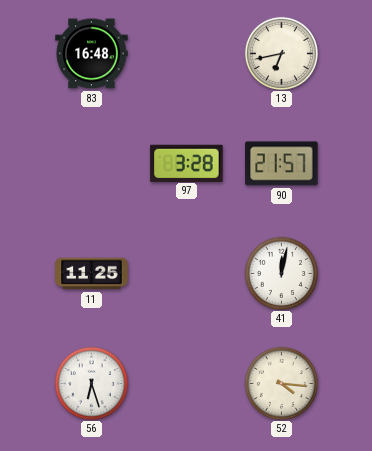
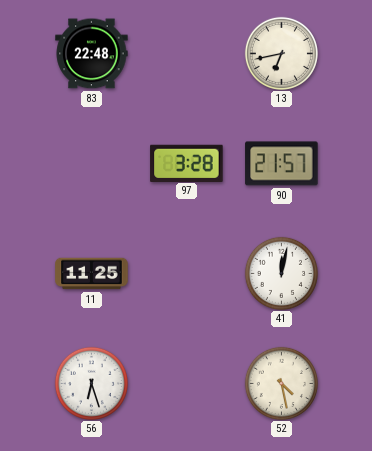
83: 16:48 -> 22:48 (92, 54)
52: 4:16 -> 4:28 (281, 383)
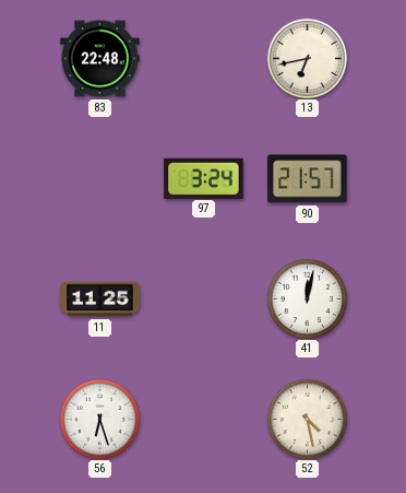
97: 3:28 -> 3:24 (204, 178)
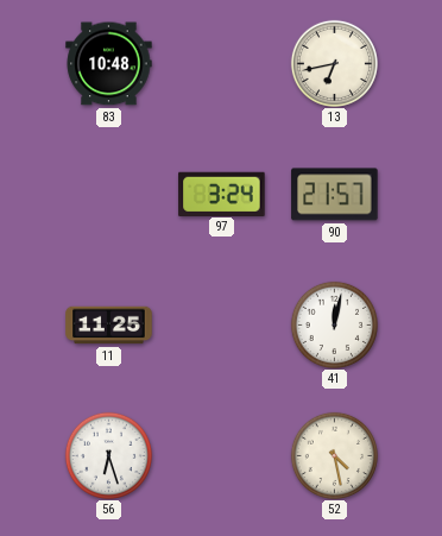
83: 22:48 -> 10:48 (109, 64)
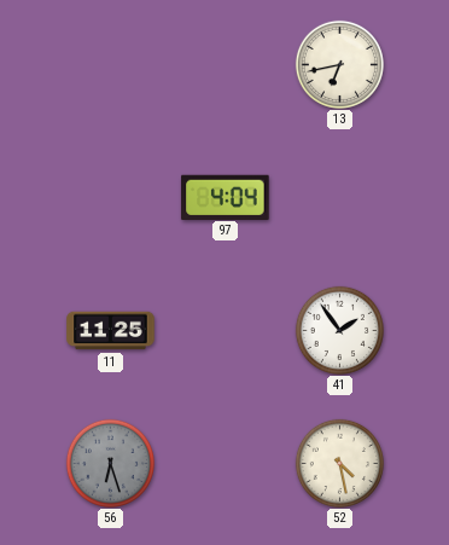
83: 10:48 -> none (109, 64)
97: 3:24 -> 4:04 (226, 197)
90: 21:57 -> none (335, 195)
41: 12:02 -> 1:54 (339, 330)
56 dial: white -> grey (110, 463)
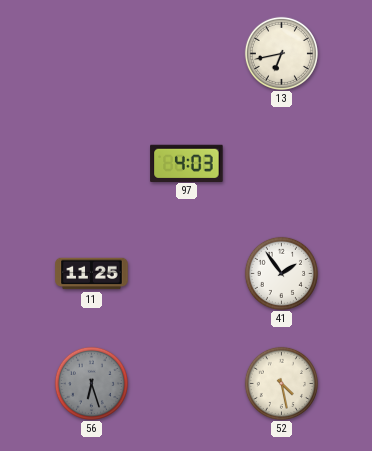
97: 4:04 -> 4:03 (187, 163)
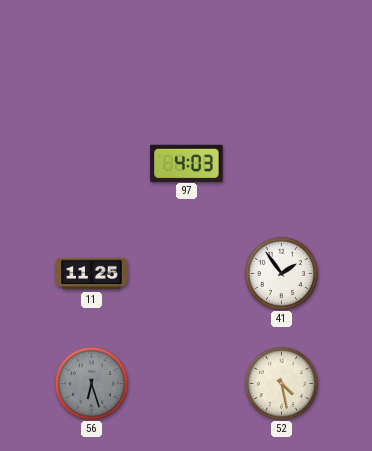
13: 6:43 -> none (281, 53)
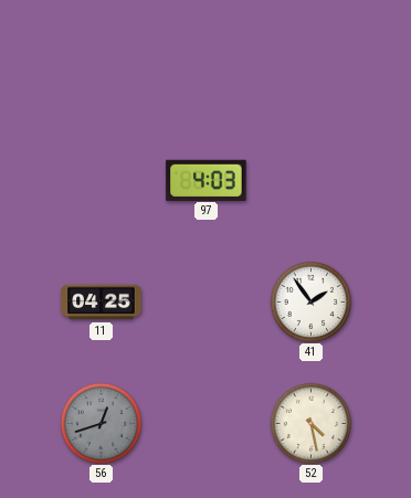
11: 11:25 -> 04:25 (102, 303)
56: 6:27 -> 12:42 (101, 423)
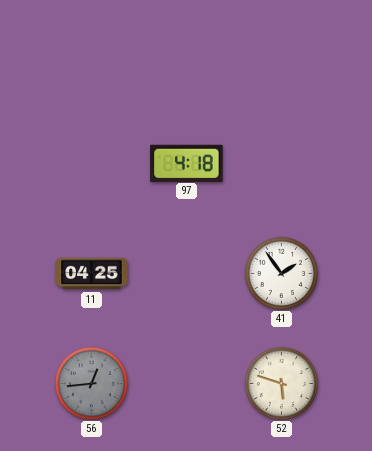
97: 4:03 -> 4:18 (187, 163)
56: 12:42 -> 12:44 (91, 383)
52: 4:28 -> 5:48 (281, 383)
